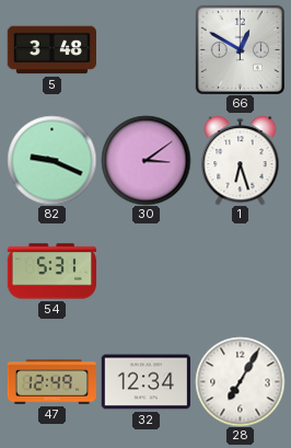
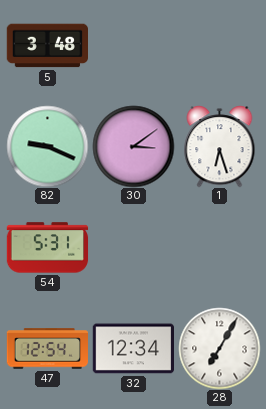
66: 12:50 -> none (240, 49)
47: 12:49 -> 12:54 (47, 349)
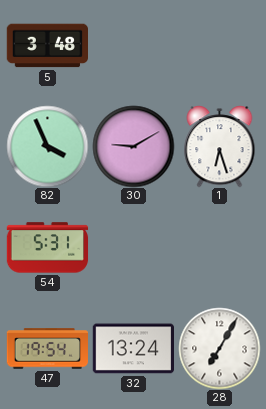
82: 9:19 -> 3:56 (47, 146)
30: 3:09 -> 9:10 (133, 146)
47: 12:54 -> 19:54 (47, 349)
32: 12:34 -> 13:24 (133, 349)
